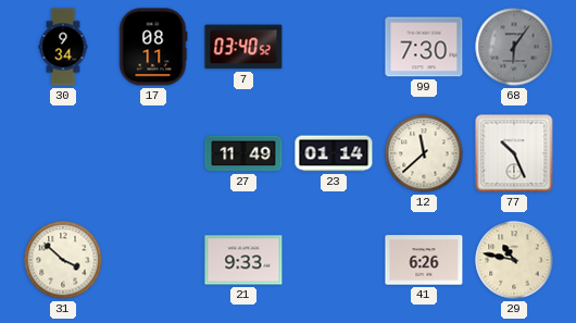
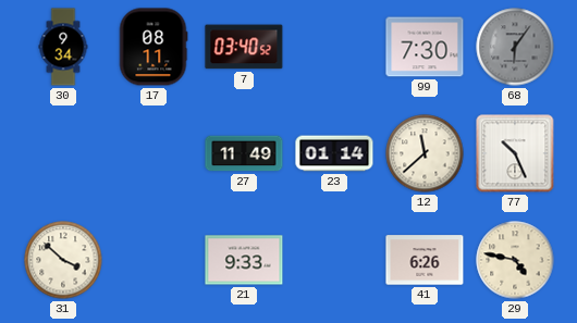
29: 10:47 -> 4:47 (515, 260)
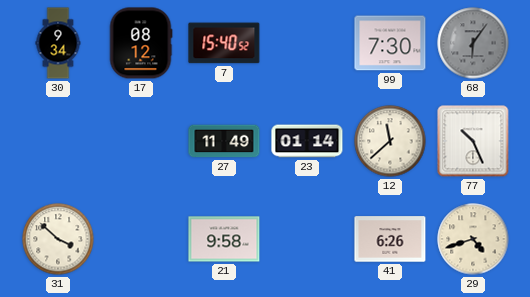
17: 08:11 -> 08:12 (141, 43)
7: 03:40 -> 15:40 (224, 43)
21: 9:33 -> 9:58 (224, 239)
29: 4:47 -> 4:42 (473, 239)
